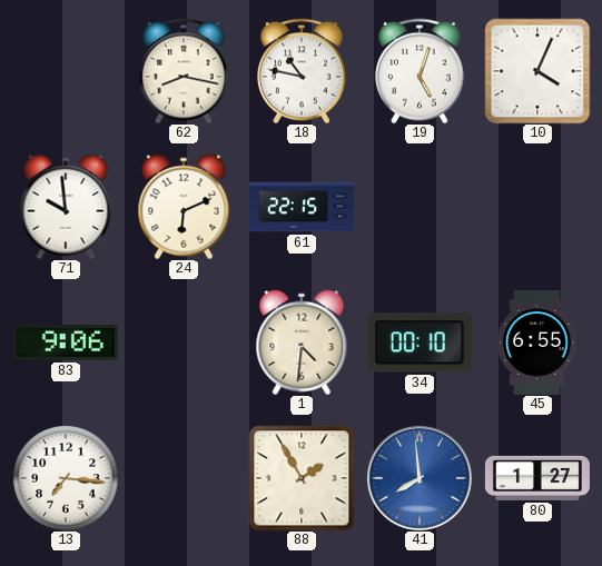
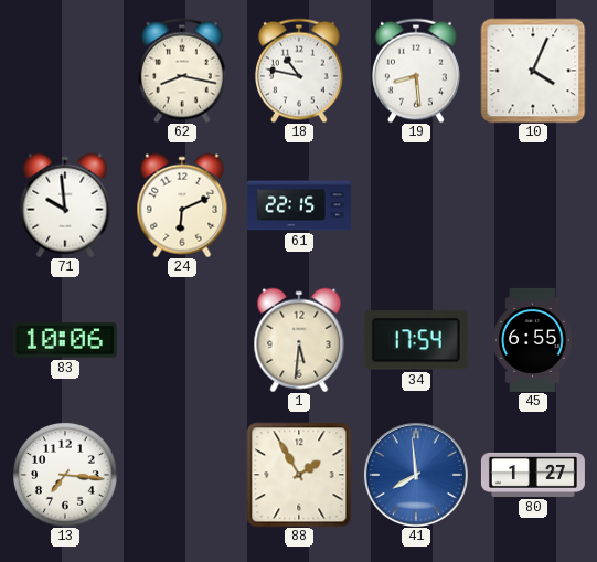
19: 5:03 -> 8:29 (417, 71)
83: 9:06 -> 10:06 (65, 340)
1: 4:31 -> 5:31 (299, 340)
34: 00:10 -> 17:54 (416, 340)
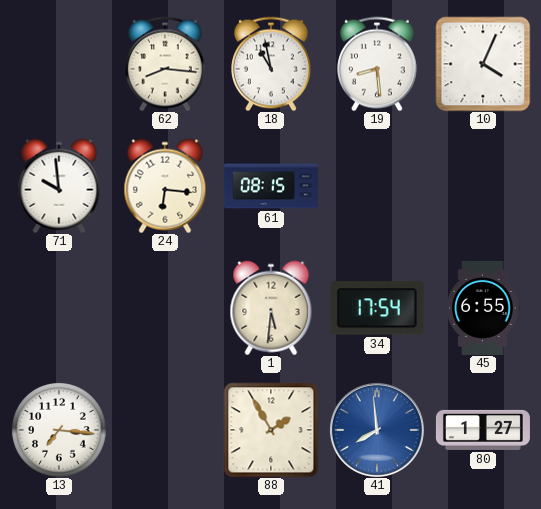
62: 8:17 -> 8:16 (166, 64)
18: 10:47 -> 10:58 (272, 64)
24: 6:11 -> 6:16 (165, 186)
61: 22:15 -> 08:15 (271, 186)
83: 10:06 -> none (65, 340)
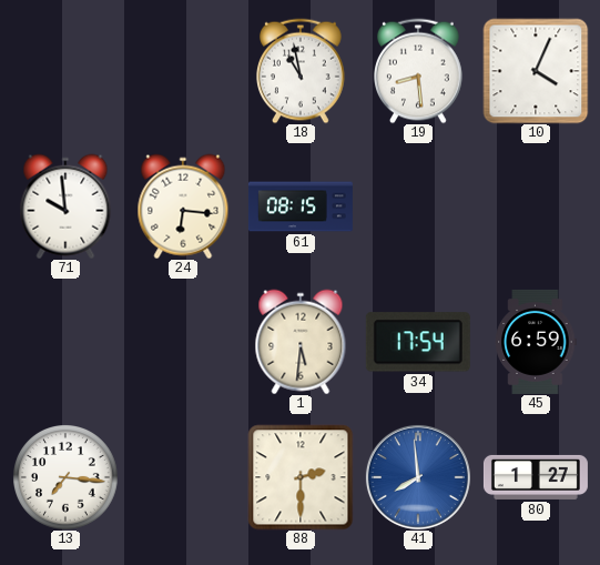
62: 8:16 -> none (166, 64)
45: 6:55 -> 6:59 (536, 342)
88: 1:55 -> 2:30 (301, 477)
